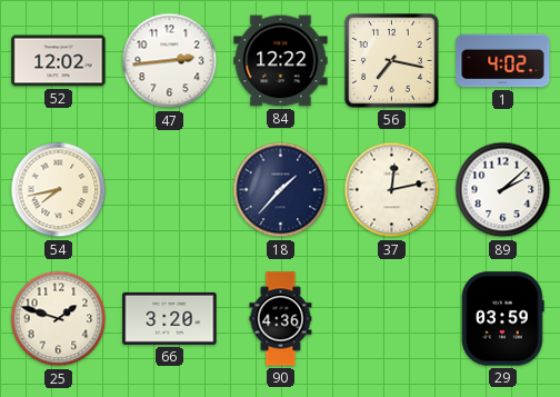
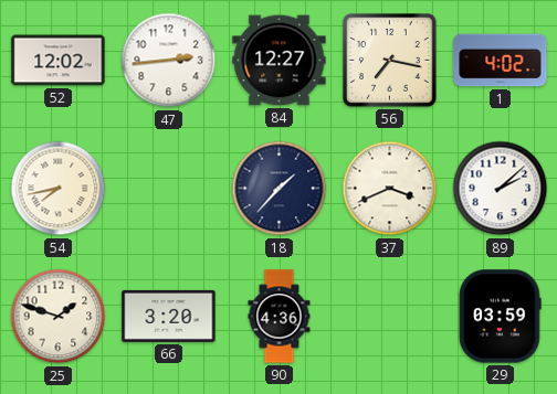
84: 12:22 -> 12:27 (280, 61)
37: 12:13 -> 3:41 (390, 189)
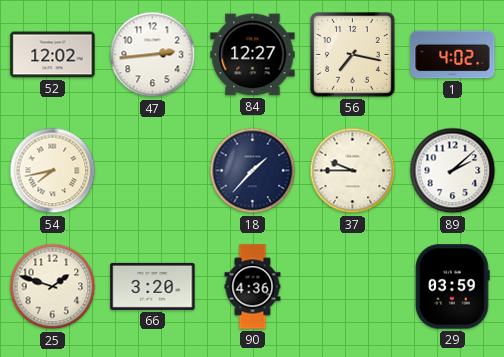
37: 3:41 -> 9:45 (353, 171)
